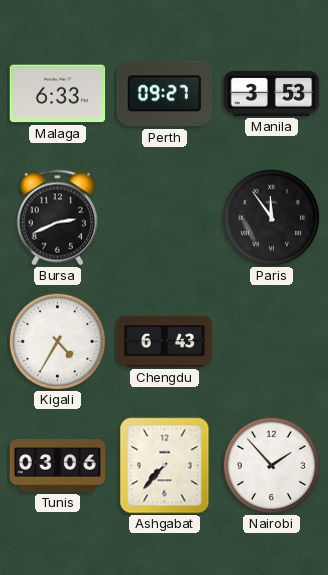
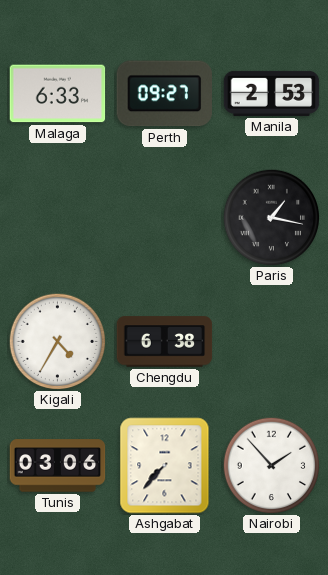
Manila: 3:53 -> 2:53 (272, 93)
Bursa: 2:41 -> none (58, 218)
Paris: 11:54 -> 1:17 (271, 217)
Chengdu: 6:43 -> 6:38 (165, 342)
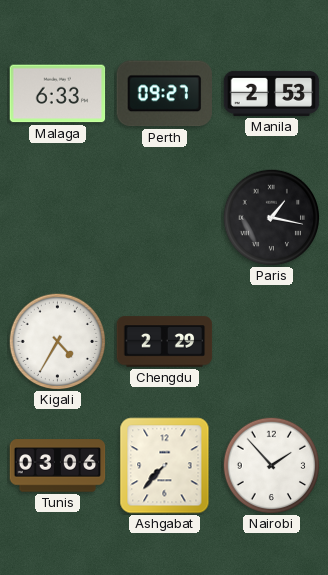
Chengdu: 6:38 -> 2:29 (165, 342)
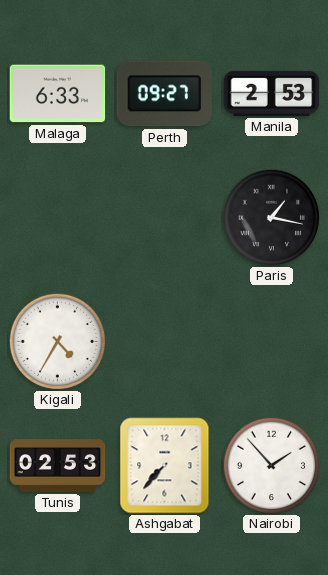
Chengdu: 2:29 -> none (165, 342)
Tunis: 03:06 -> 02:53 (58, 466)
